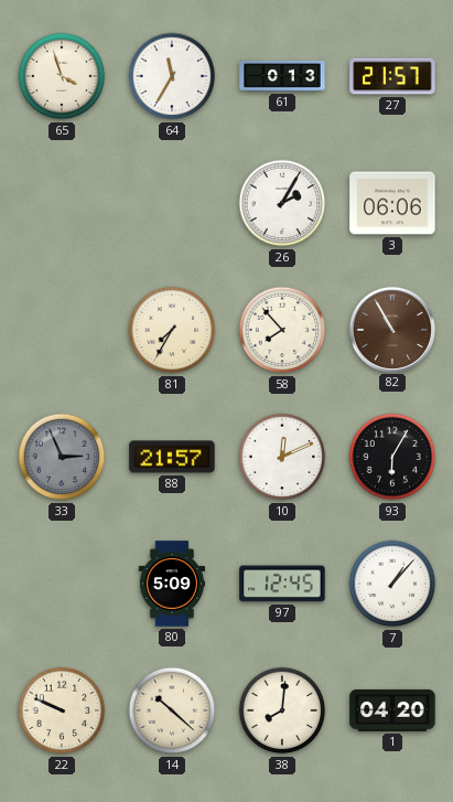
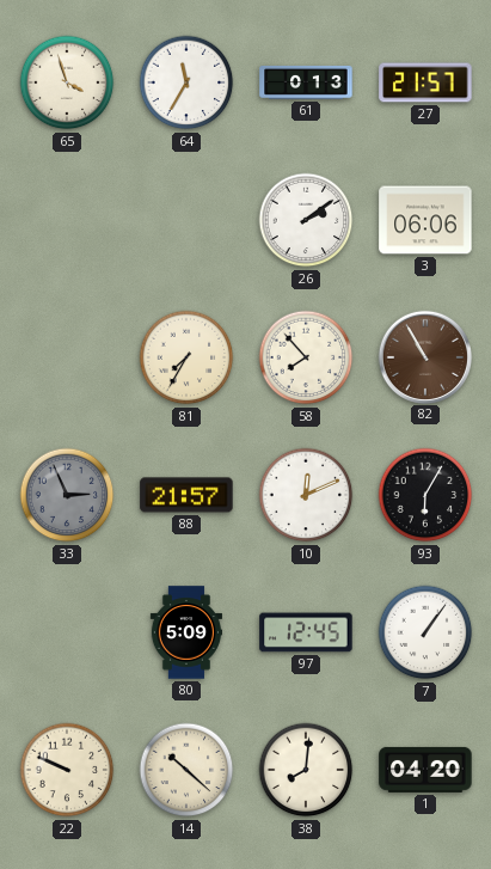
26: 2:05 -> 2:09 (306, 220)
7: 1:07 -> 1:06 (425, 632)
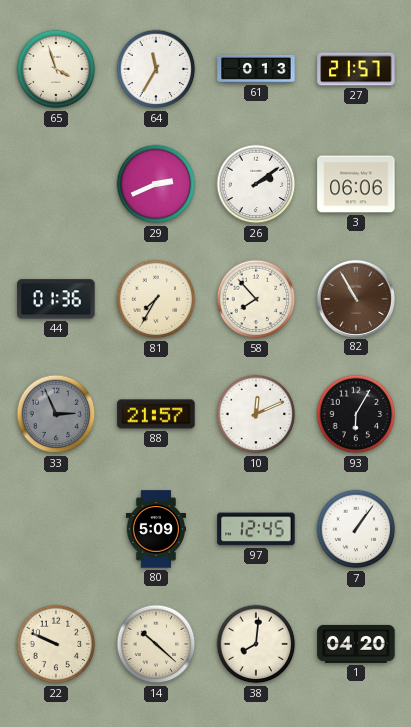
29: none -> 2:41 (156, 184)
44: none -> 01:36 (56, 299)
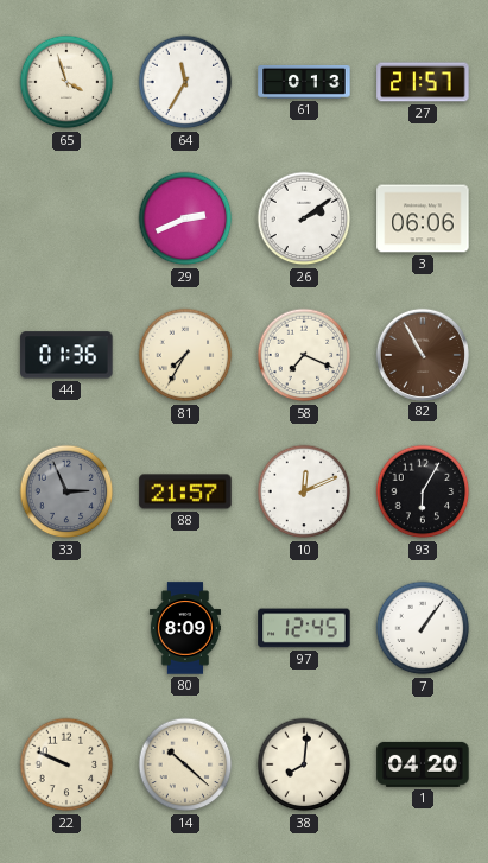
58: 7:53 -> 7:19 (304, 355)
80: 5:09 -> 8:09 (184, 628)
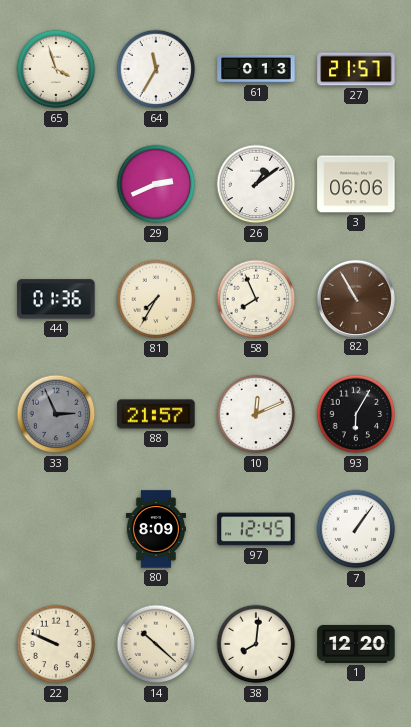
26: 2:09 -> 1:09 (256, 184)
58: 7:19 -> 7:56 (256, 299)
1: 04:20 -> 12:20 (356, 644)
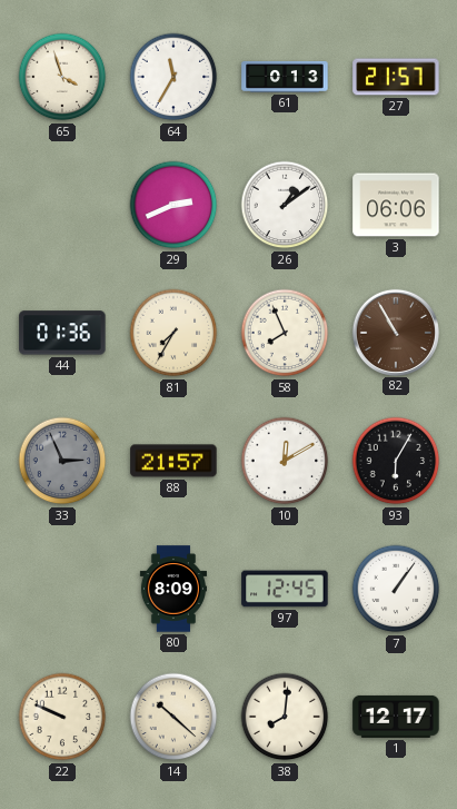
10: 12:11 -> 12:10 (285, 461)
1: 12:20 -> 12:17 (396, 717)
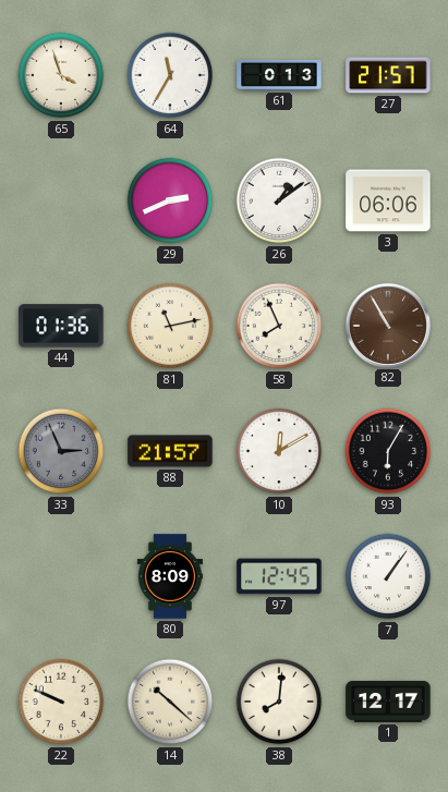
81: 7:35 -> 11:13 (170, 326)
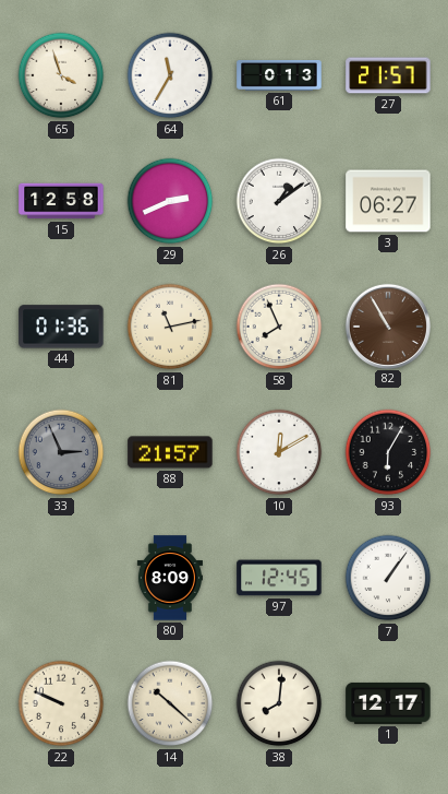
15: none -> 12:58 (61, 201)
3: 06:06 -> 06:27 (388, 201)
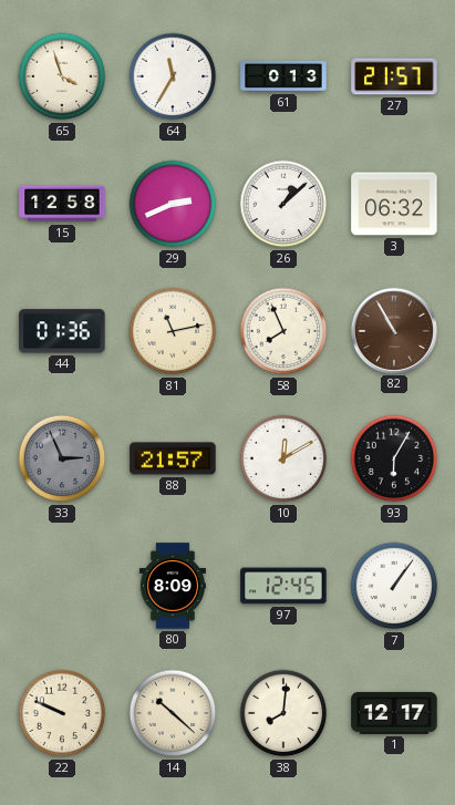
26: 1:09 -> 1:08 (283, 204)
3: 06:27 -> 06:32 (394, 204)
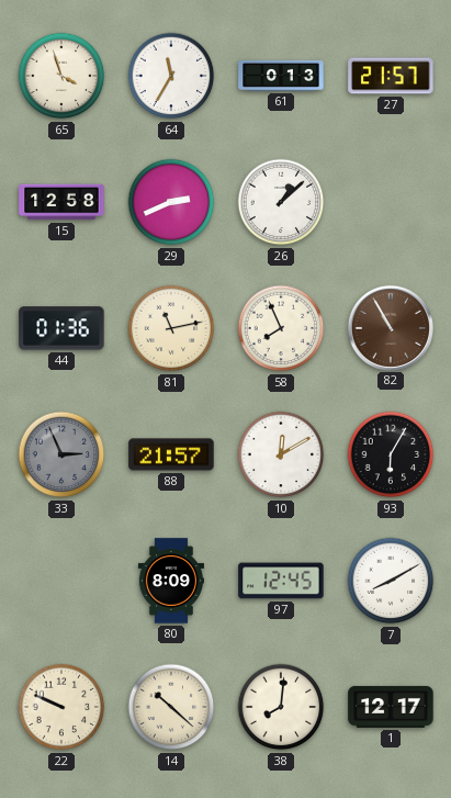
3: 06:32 -> none (394, 204)
7: 1:06 -> 8:10 (391, 581)
